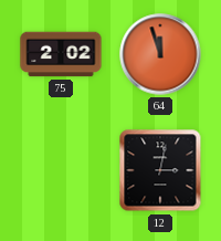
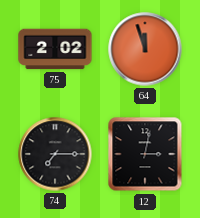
74: none -> 7:15 (55, 154)
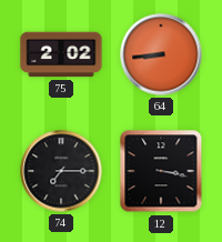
64: 11:57 -> 8:44 (161, 54)
12: 3:02 -> 3:17 (161, 171)
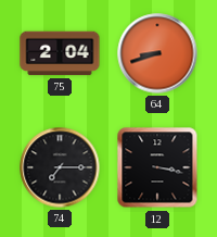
75: 2:02 -> 2:04 (60, 53)
64: 8:44 -> 8:42 (157, 53)
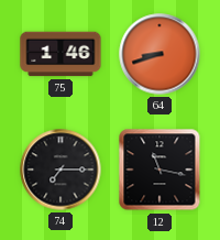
75: 2:04 -> 1:46 (61, 54)
12: 3:17 -> 11:17 (159, 170)
